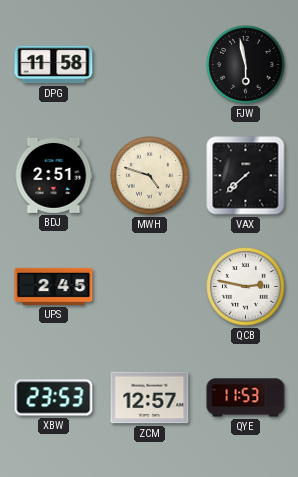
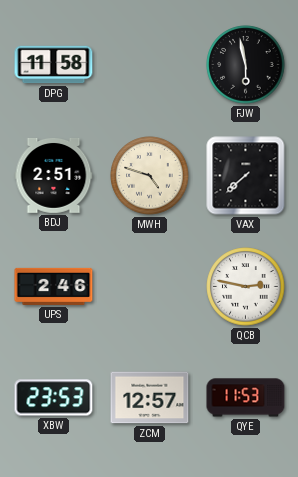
UPS: 2:45 -> 2:46 (54, 286)
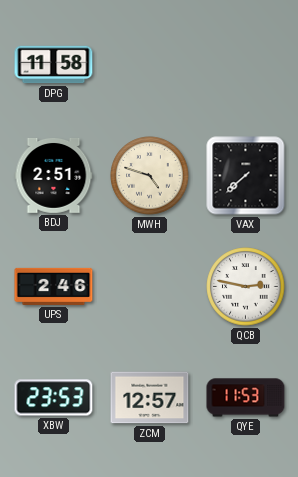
FJW: 5:58 -> none (246, 65)
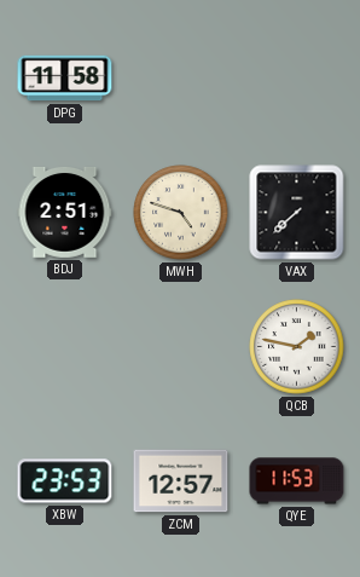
UPS: 2:46 -> none (54, 286)
QCB: 2:47 -> 1:47 (297, 347)
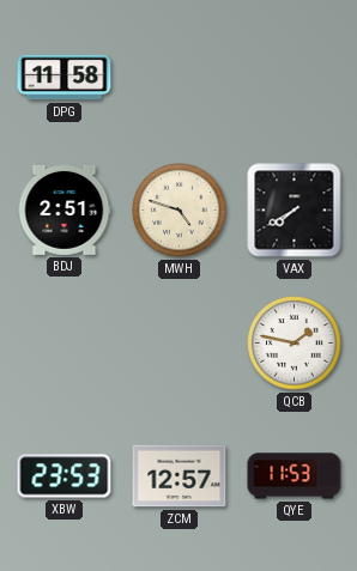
VAX: 7:38 -> 7:40 (295, 211)
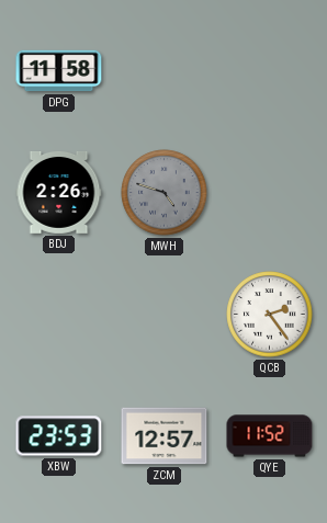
BDJ: 2:51 -> 2:26 (59, 192)
MWH dial: cream -> grey (165, 193)
VAX: 7:40 -> none (295, 211)
QCB: 1:47 -> 2:24 (270, 315)
QYE: 11:53 -> 11:52 (270, 436)
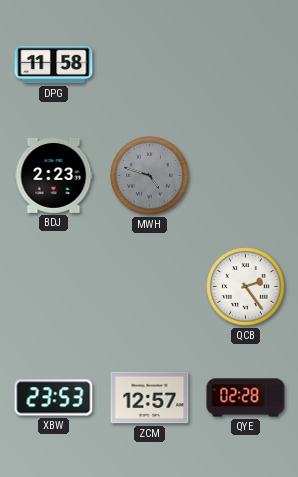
BDJ: 2:26 -> 2:23 (54, 175)
QYE: 11:52 -> 02:28 (246, 398)
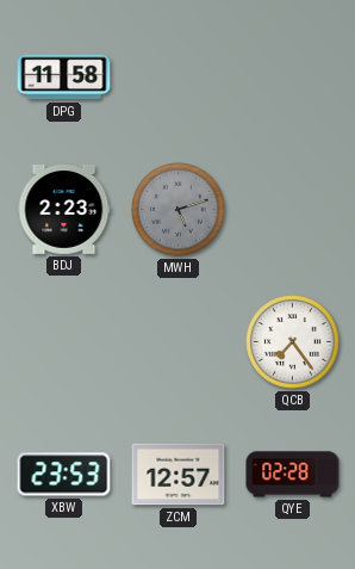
MWH: 4:48 -> 5:12 (179, 210)
QCB: 2:24 -> 7:24 (293, 342)
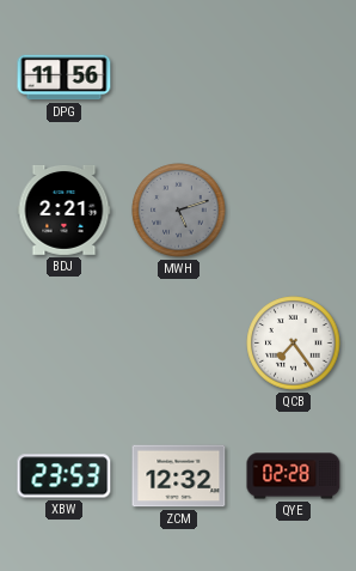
DPG: 11:58 -> 11:56 (65, 78)
BDJ: 2:23 -> 2:21 (65, 209)
ZCM: 12:57 -> 12:32 (179, 476)
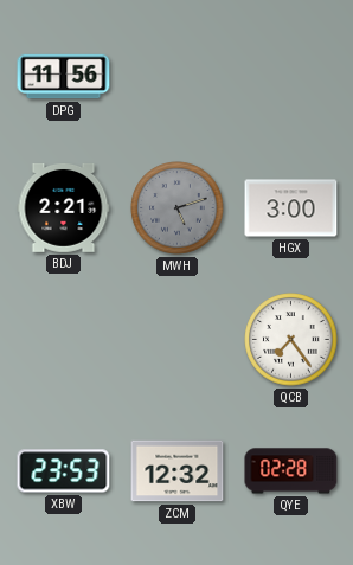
HGX: none -> 3:00 (291, 208)
